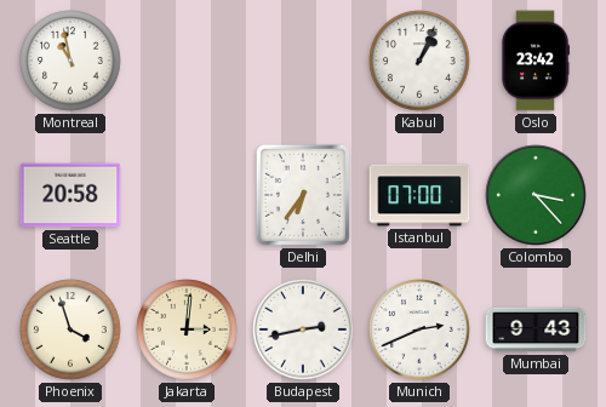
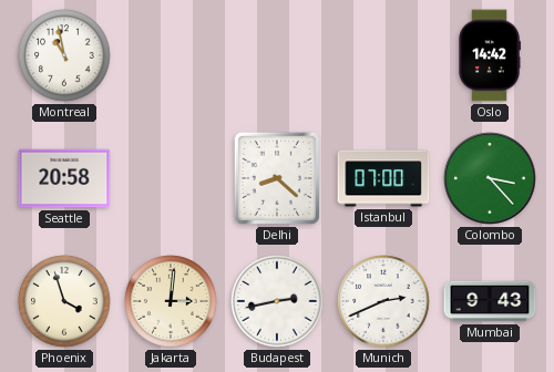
Kabul: 1:04 -> none (419, 61)
Oslo: 23:42 -> 14:42 (490, 55)
Delhi: 6:36 -> 8:22 (277, 178)
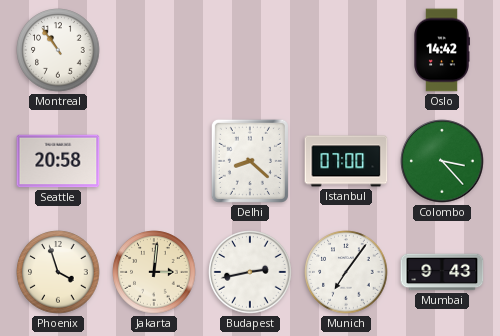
Montreal: 10:58 -> 10:54 (58, 50)
Munich: 2:41 -> 7:06 (346, 272)
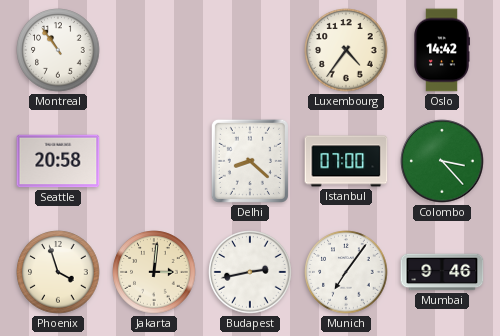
Luxembourg: none -> 4:36 (346, 50)
Mumbai: 9:43 -> 9:46 (442, 272)
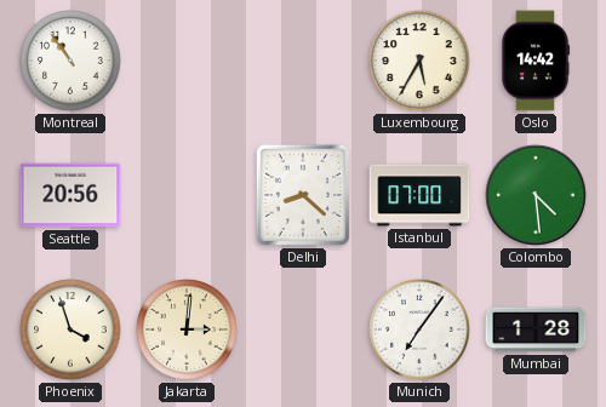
Luxembourg: 4:36 -> 5:35 (419, 61)
Seattle: 20:58 -> 20:56 (70, 195)
Colombo: 3:23 -> 4:29 (536, 195)
Budapest: 2:43 -> none (250, 272)
Mumbai: 9:46 -> 1:28 (536, 329)
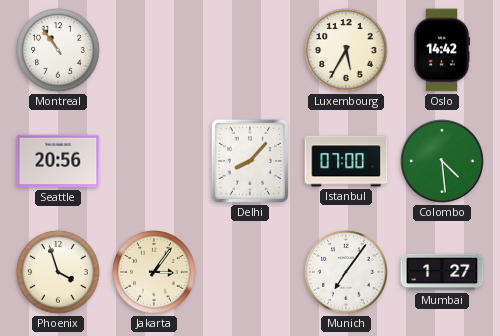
Delhi: 8:22 -> 8:07 (250, 161)
Jakarta: 3:01 -> 3:06 (154, 272)
Mumbai: 1:28 -> 1:27 (442, 272)
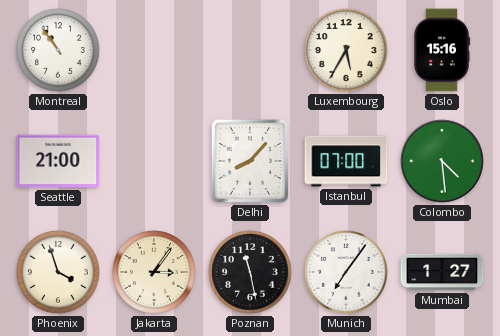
Oslo: 14:42 -> 15:16 (442, 50)
Seattle: 20:56 -> 21:00 (58, 161)
Poznan: none -> 11:28 (250, 272)
